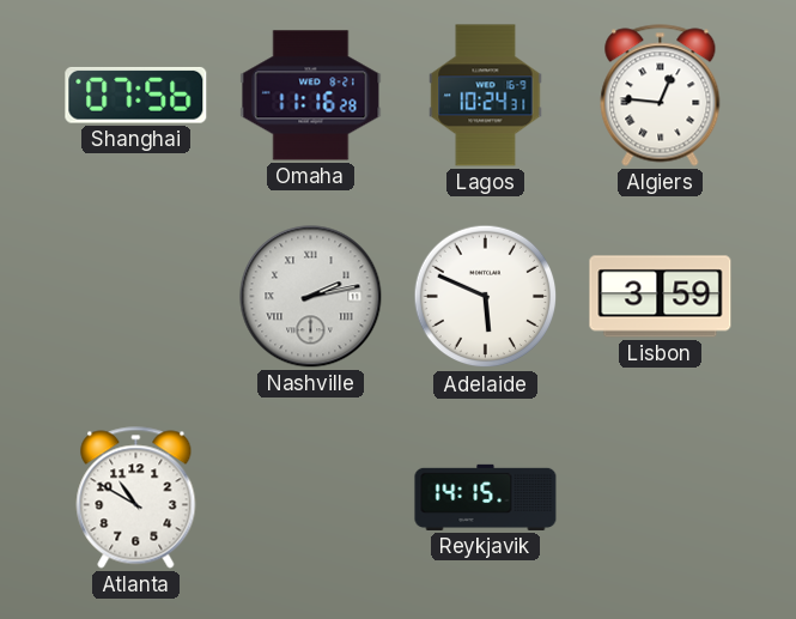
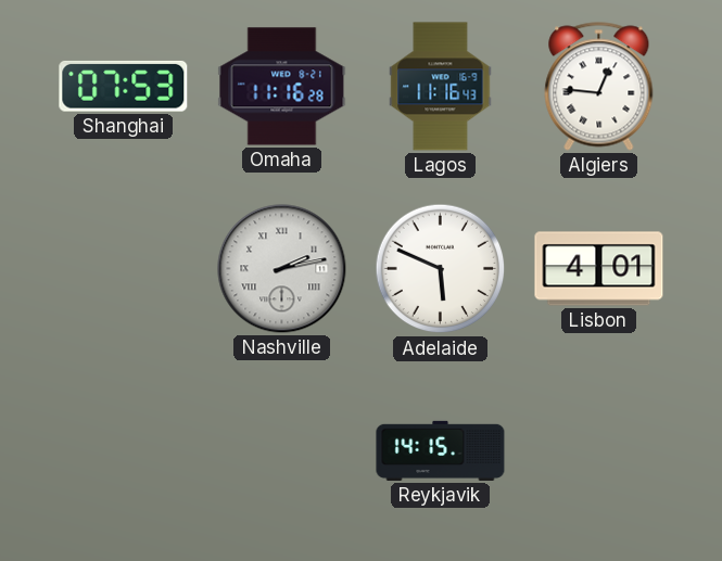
Shanghai: 07:56 -> 07:53 (124, 86)
Lagos: 10:24 -> 11:16 (441, 87)
Lisbon: 3:59 -> 4:01 (599, 269)
Atlanta: 10:50 -> none (136, 498)
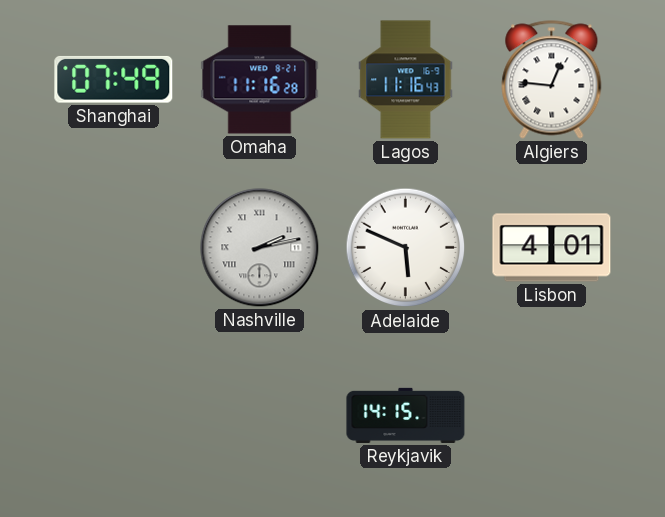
Shanghai: 07:53 -> 07:49 (114, 79)
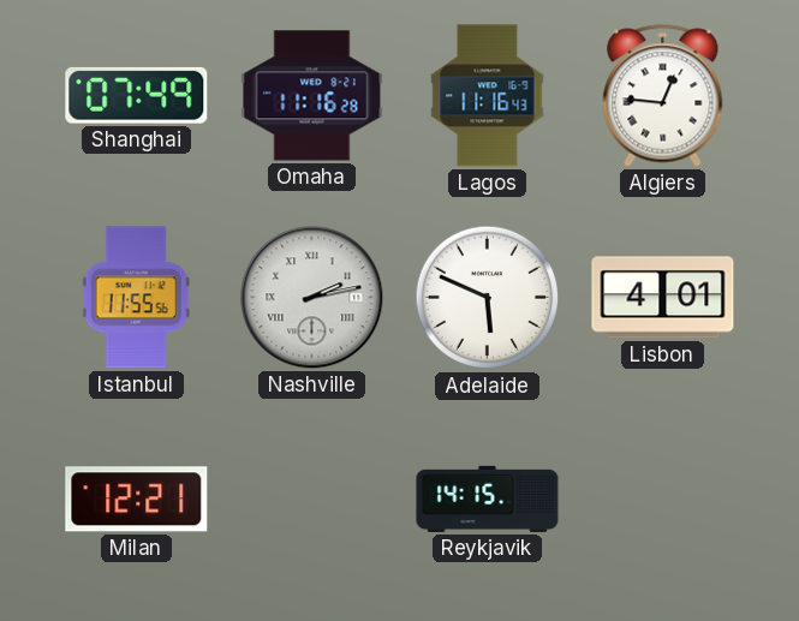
Istanbul: none -> 11:55 (136, 298)
Milan: none -> 12:21 (137, 500)
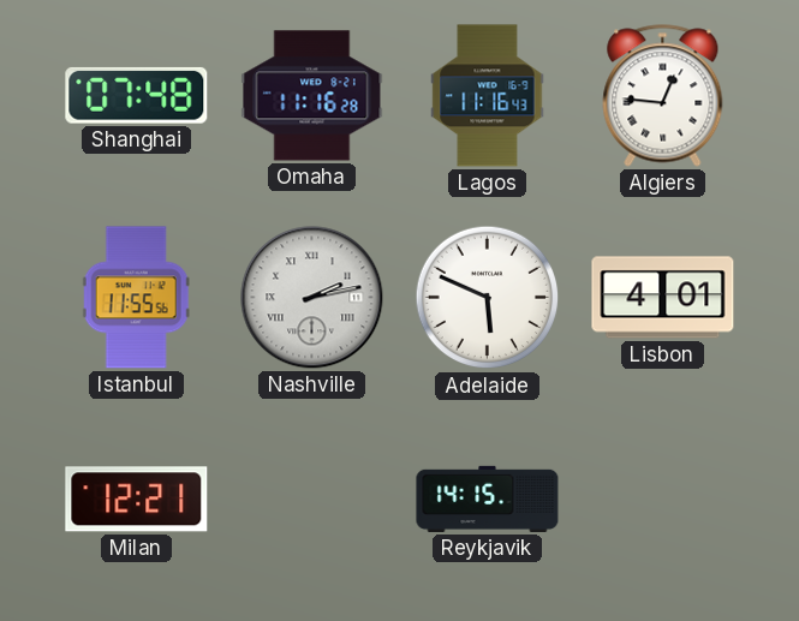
Shanghai: 07:49 -> 07:48 (137, 95)
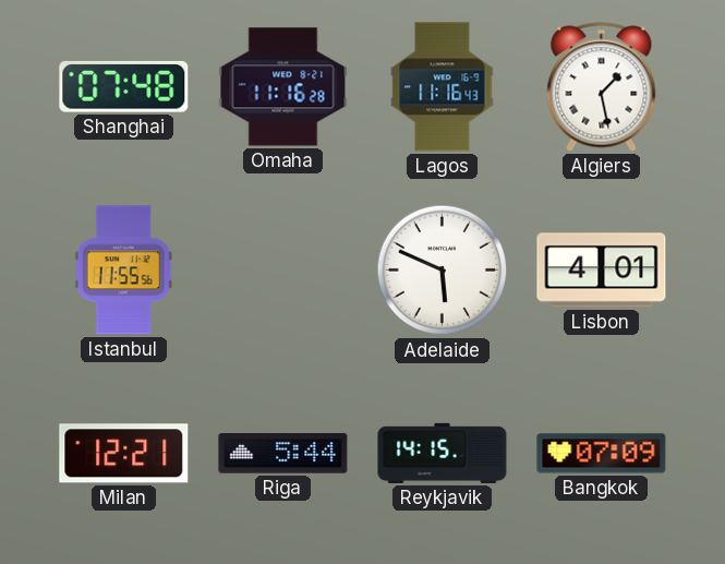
Algiers: 12:46 -> 1:28 (602, 87)
Nashville: 2:13 -> none (312, 298)
Riga: none -> 5:44 (283, 454)
Bangkok: none -> 07:09 (602, 454)
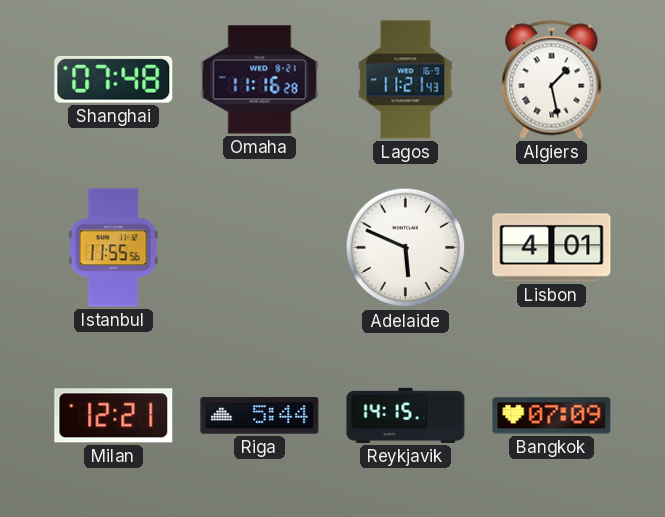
Lagos: 11:16 -> 11:21 (406, 80)
